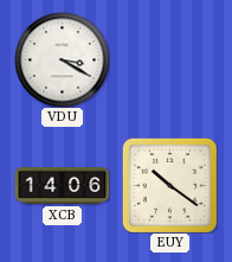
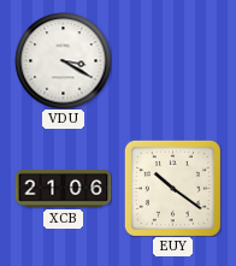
XCB: 14:06 -> 21:06 (63, 189)
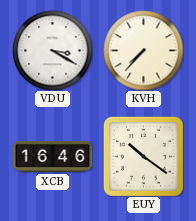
KVH: none -> 7:37 (143, 50)
XCB: 21:06 -> 16:46 (52, 157)
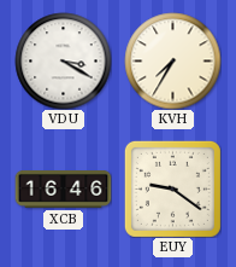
KVH: 7:37 -> 7:35 (172, 60)
EUY: 10:21 -> 9:21 (172, 188)
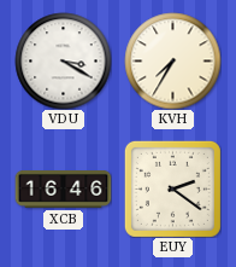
EUY: 9:21 -> 2:21 (172, 188)
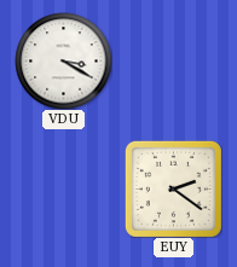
KVH: 7:35 -> none (172, 60)
XCB: 16:46 -> none (63, 190)
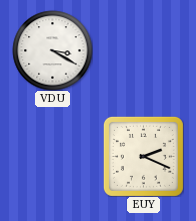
EUY: 2:21 -> 2:19 (143, 156)
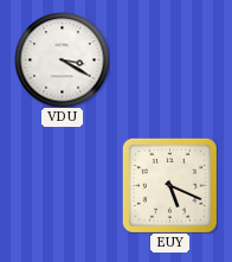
EUY: 2:19 -> 5:19 (169, 185)
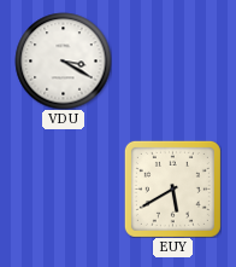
EUY: 5:19 -> 5:40 (172, 188)
